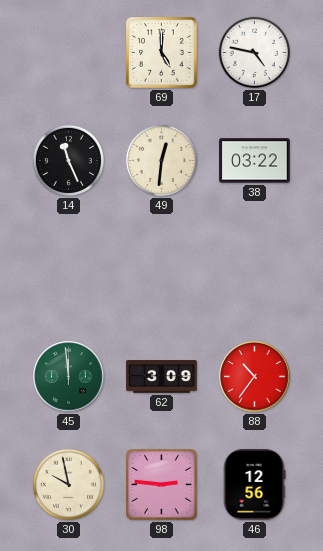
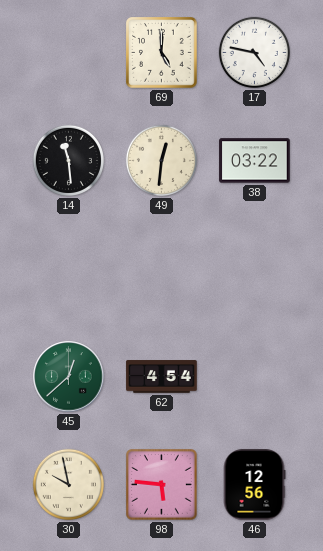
14: 11:26 -> 11:29 (68, 160)
45: 11:59 -> 12:38 (69, 377)
62: 3:09 -> 4:54 (162, 377)
88: 10:36 -> none (255, 377)
98: 2:46 -> 5:46 (162, 485)
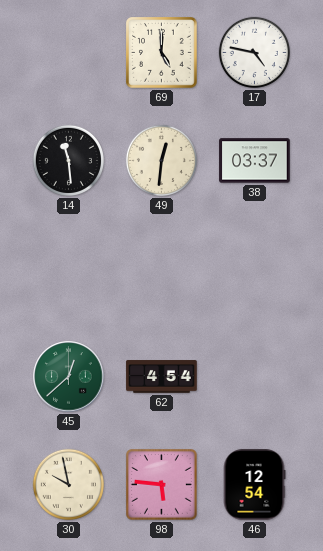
38: 03:22 -> 03:37 (255, 161)
46: 12:56 -> 12:54 (254, 485)
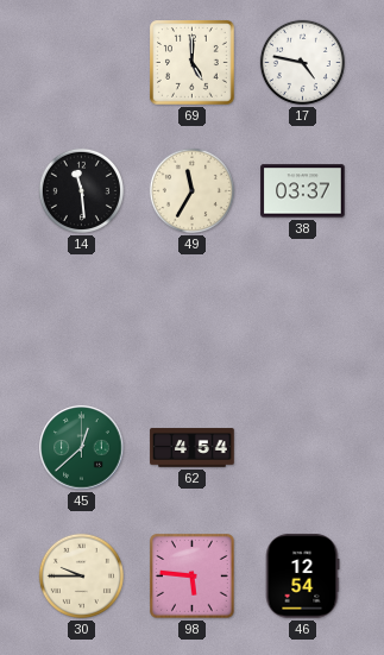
49: 12:31 -> 11:35 (191, 190)
30: 9:58 -> 9:45 (81, 575)
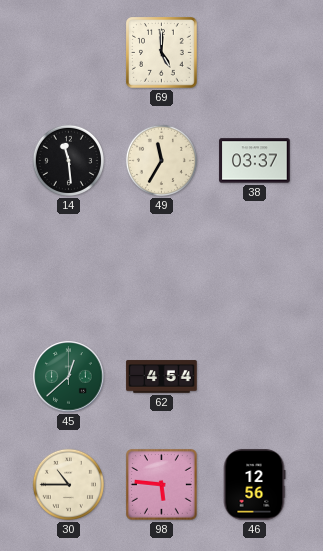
17: 4:47 -> none (302, 62)
30: 9:45 -> 10:45 (68, 484)
46: 12:54 -> 12:56 (254, 485)
